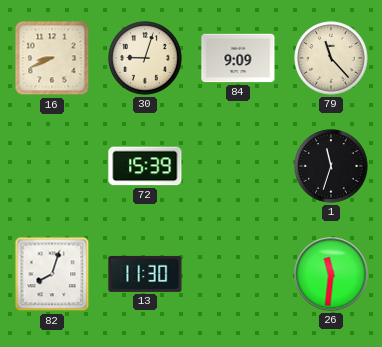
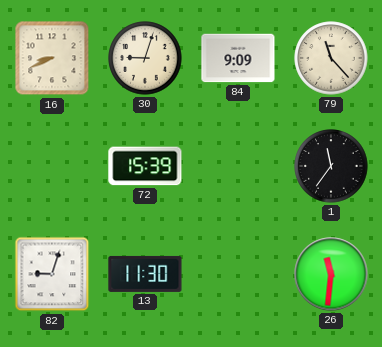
1: 11:33 -> 11:36 (331, 166)
82: 8:03 -> 9:03 (52, 274)
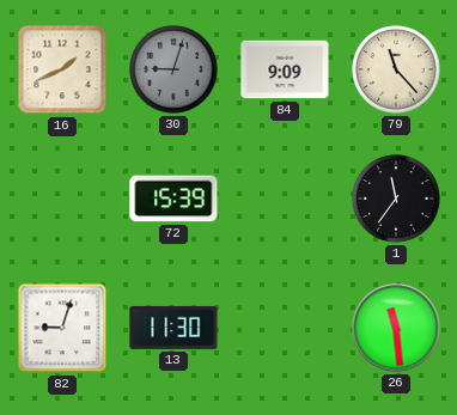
16: 8:41 -> 1:41 (62, 69)
30 dial: cream -> grey (173, 69)
26: 11:31 -> 11:29 (396, 328)
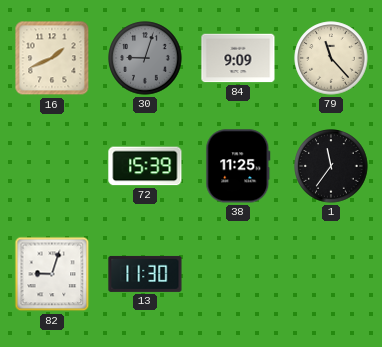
38: none -> 11:25 (238, 166)
26: 11:29 -> none (396, 328)
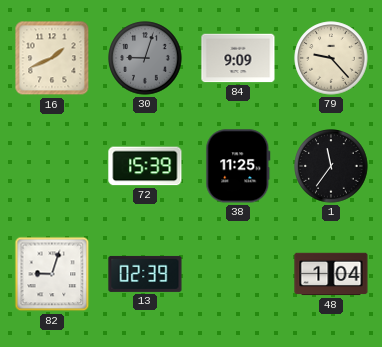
79: 11:23 -> 9:23 (331, 58)
13: 11:30 -> 02:39 (145, 274)
48: none -> 1:04 (331, 274)
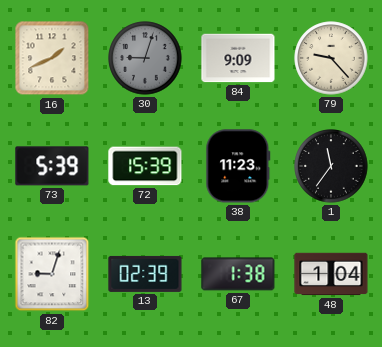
73: none -> 5:39 (52, 166)
38: 11:25 -> 11:23 (238, 166)
67: none -> 1:38 (238, 274)
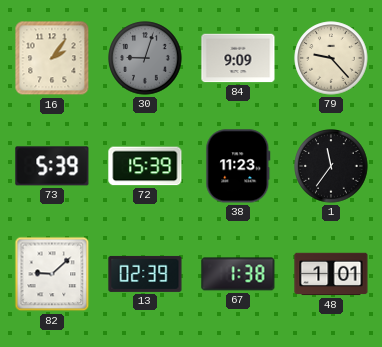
16: 1:41 -> 2:06 (52, 58)
82: 9:03 -> 9:08 (52, 274)
48: 1:04 -> 1:01 (331, 274)
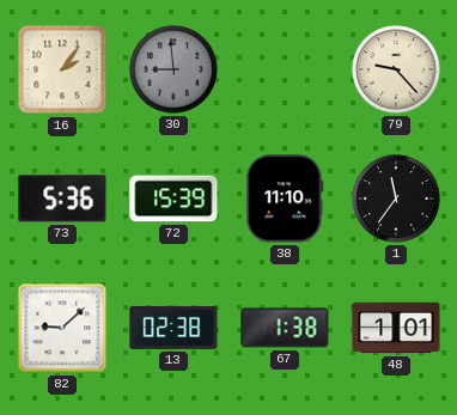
30: 9:03 -> 8:59 (173, 69)
84: 9:09 -> none (238, 58)
73: 5:39 -> 5:36 (62, 199)
38: 11:23 -> 11:10 (285, 199)
13: 02:39 -> 02:38 (173, 328)
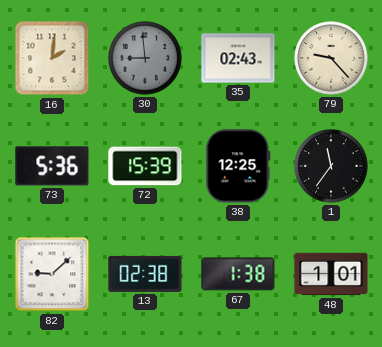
16: 2:06 -> 2:01 (52, 58)
35: none -> 02:43 (238, 58)
38: 11:10 -> 12:25 (238, 166)
